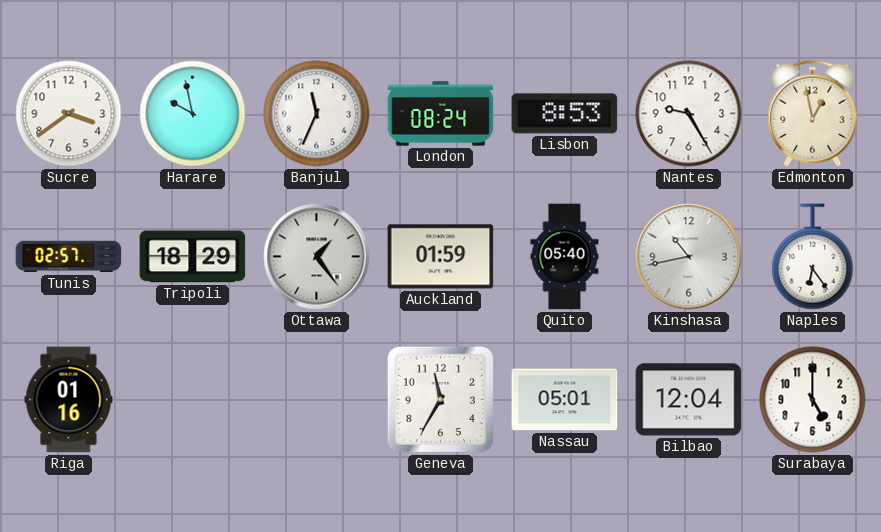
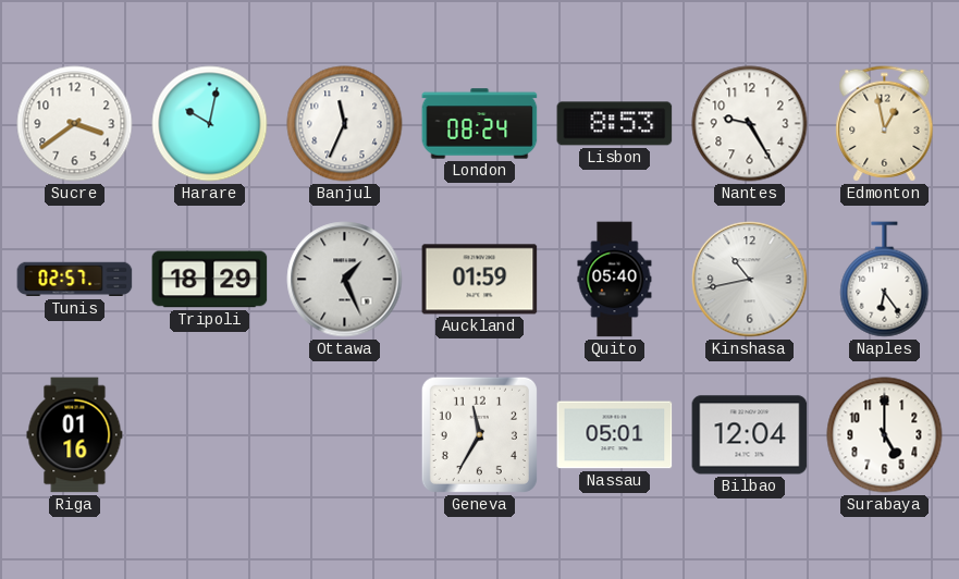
Harare: 9:58 -> 10:02 (210, 124)
Ottawa: 1:24 -> 1:26 (345, 280)
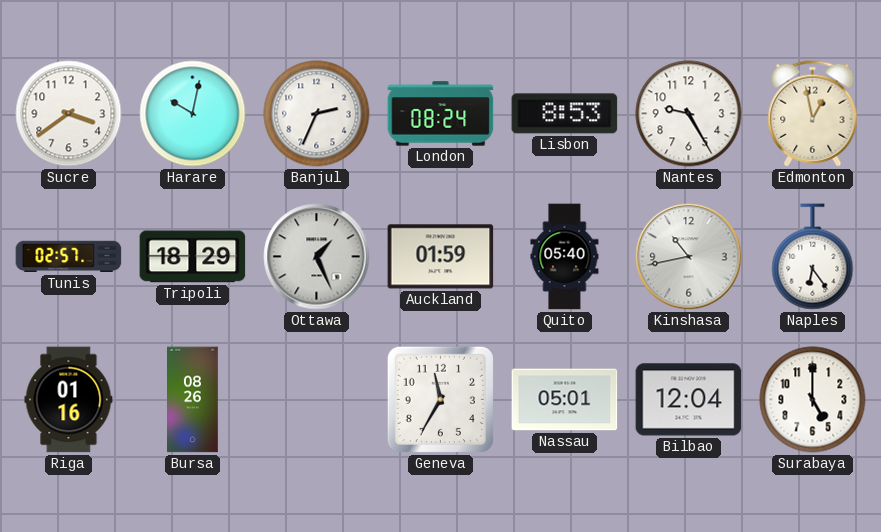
Banjul: 11:34 -> 2:34 (317, 114)
Bursa: none -> 08:26 (193, 400)
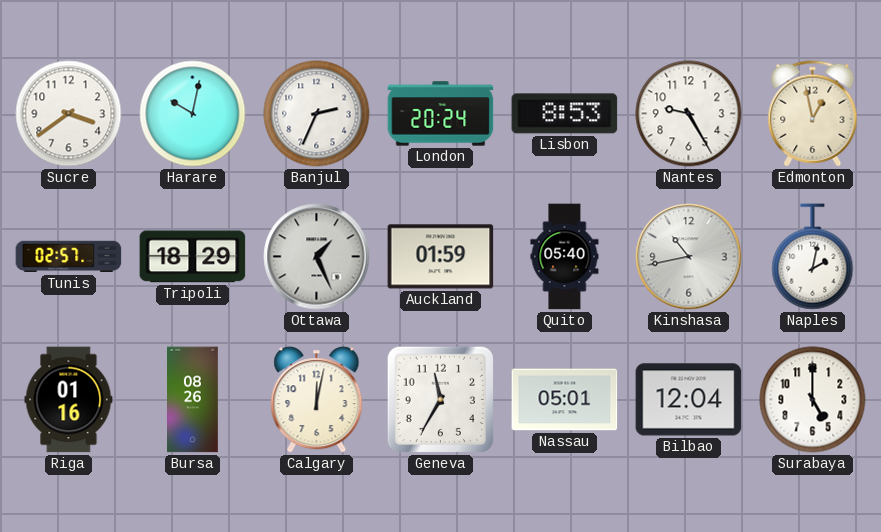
London: 08:24 -> 20:24 (441, 114)
Naples: 6:24 -> 2:02 (813, 257)
Calgary: none -> 12:02 (317, 400)
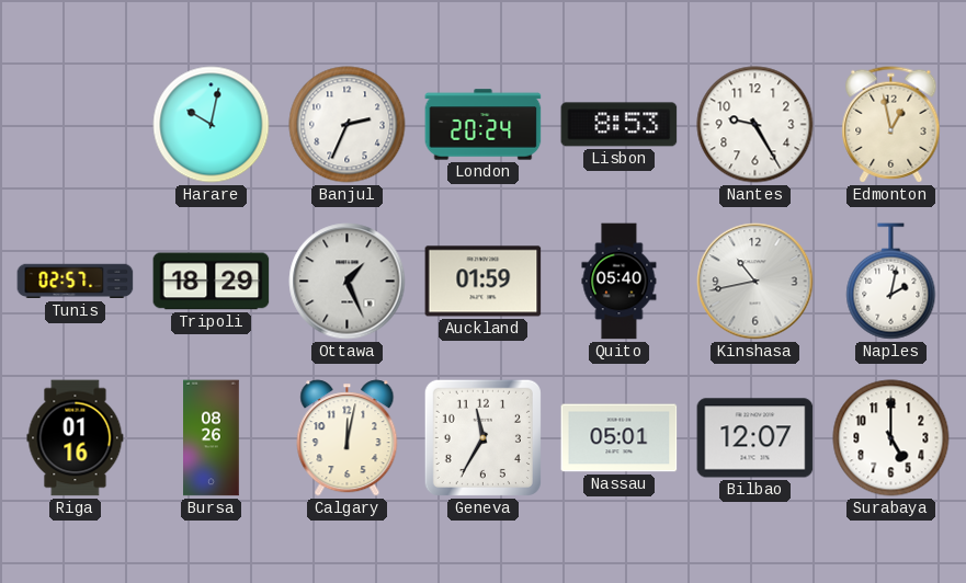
Sucre: 3:39 -> none (69, 114)
Bilbao: 12:04 -> 12:07 (755, 438)
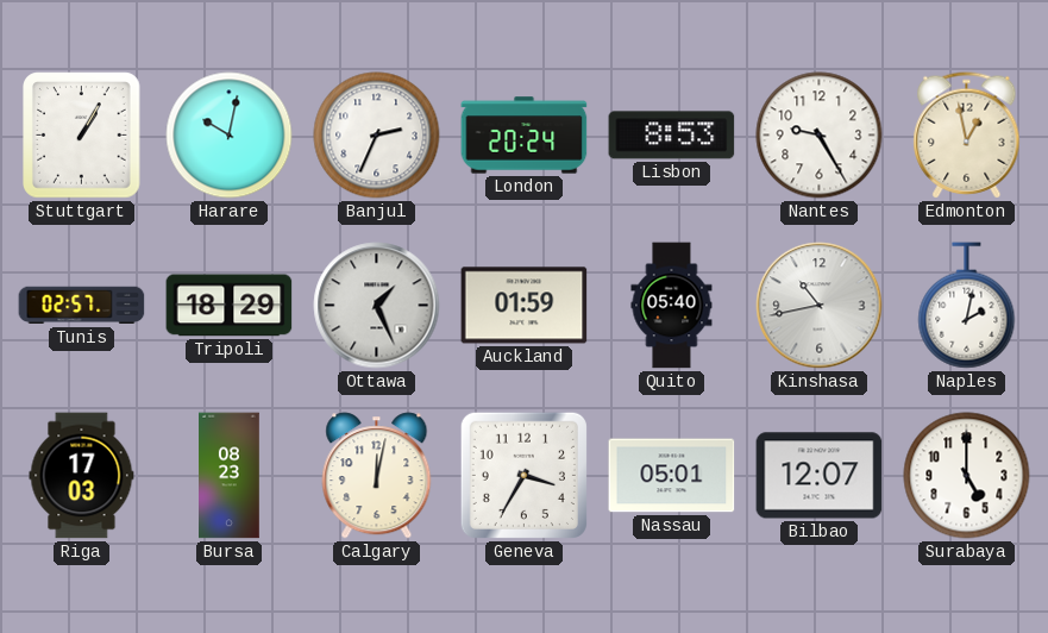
Stuttgart: none -> 1:05 (82, 136)
Riga: 01:16 -> 17:03 (82, 476)
Bursa: 08:26 -> 08:23 (230, 476)
Geneva: 11:35 -> 3:35 (523, 475)
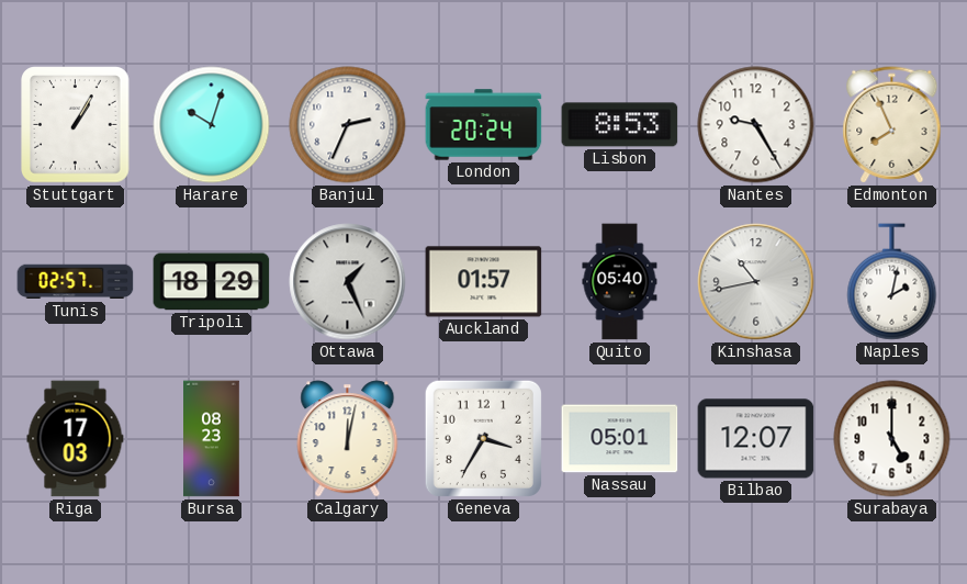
Harare: 10:02 -> 10:03 (212, 125)
Edmonton: 12:58 -> 7:56 (892, 125)
Auckland: 01:59 -> 01:57 (484, 282)
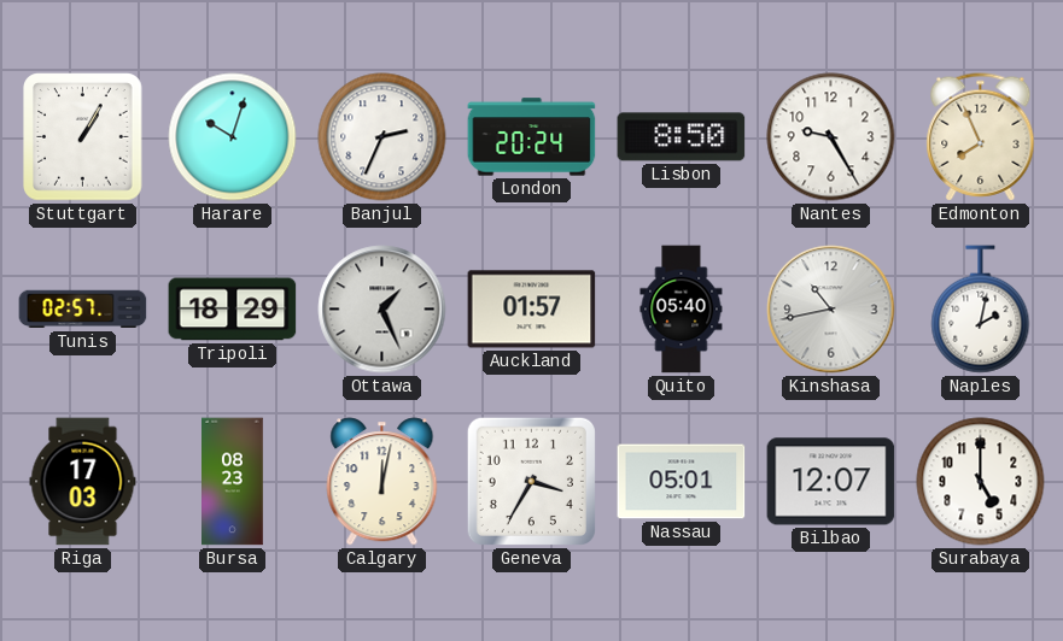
Lisbon: 8:53 -> 8:50 (682, 137)
